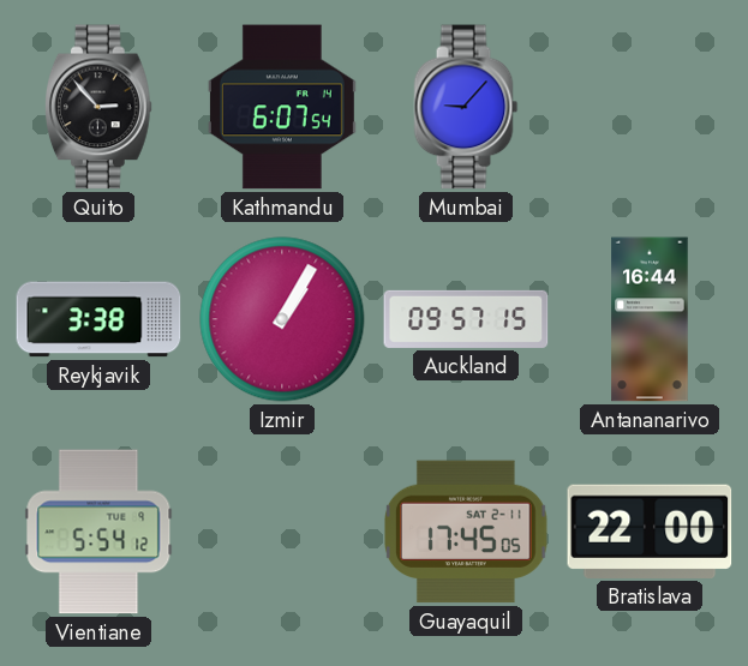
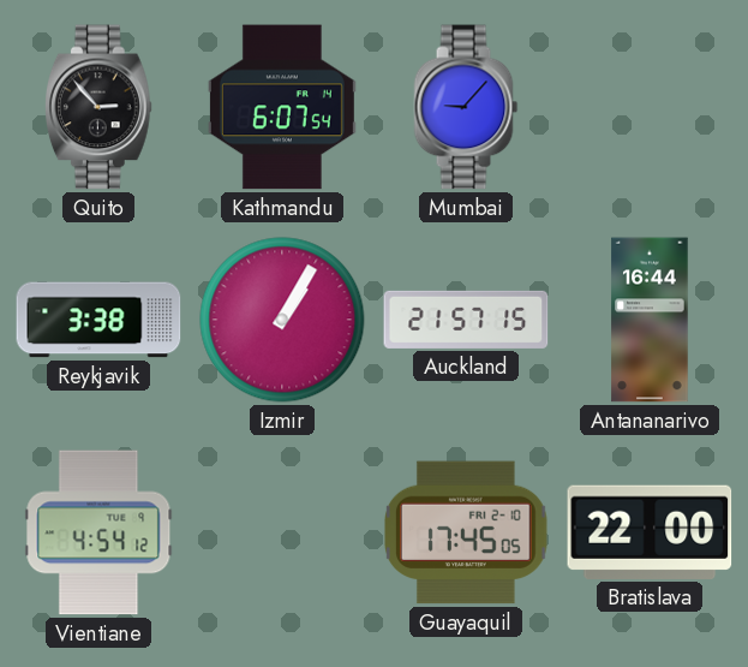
Auckland: 09:57 -> 21:57 (466, 320)
Vientiane: 5:54 -> 4:54 (98, 532)
Guayaquil date: SAT 2-11 -> FRI 2-10 (467, 532)
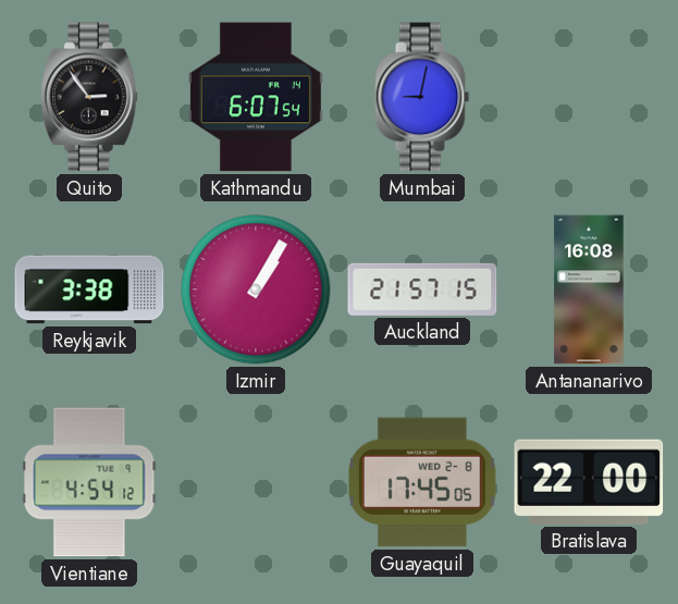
Quito: 2:53 -> 2:54 (89, 97)
Mumbai: 9:07 -> 9:02 (422, 97)
Antananarivo: 16:44 -> 16:08 (589, 289)
Guayaquil date: FRI 2-10 -> WED 2-8 (423, 482)
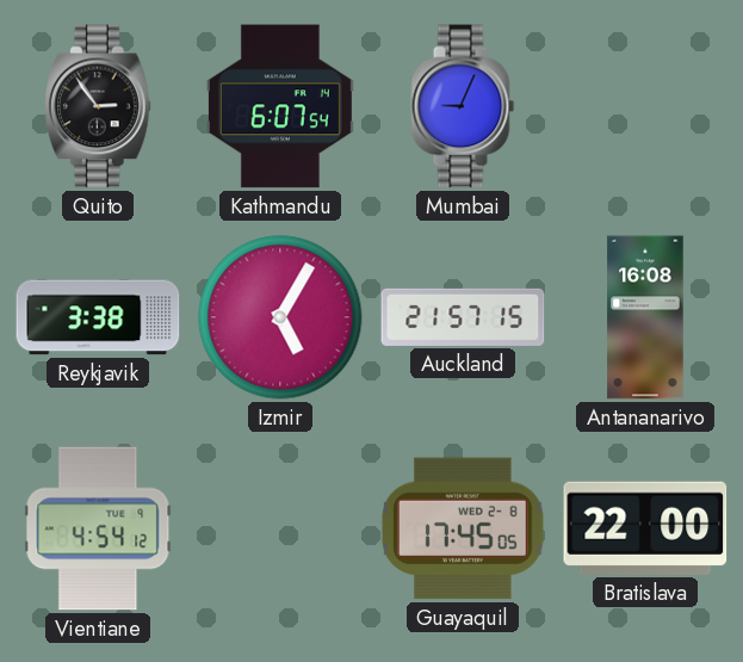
Mumbai: 9:02 -> 9:04 (463, 106)
Izmir: 1:05 -> 5:05 (280, 317)
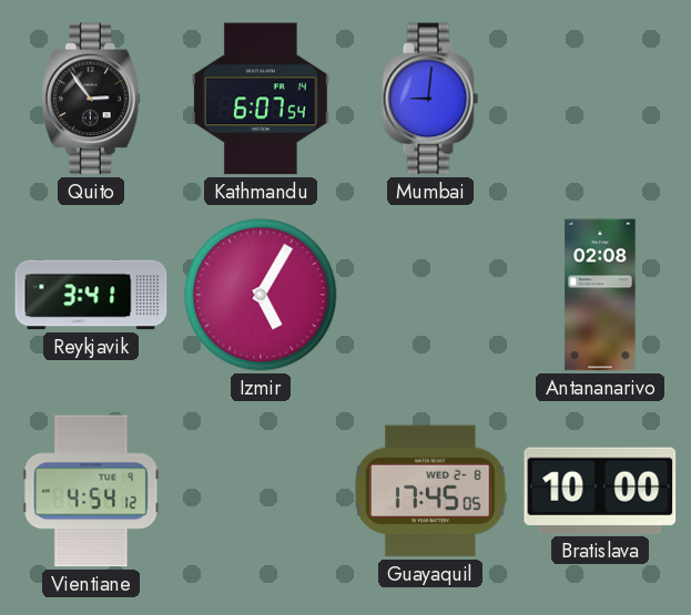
Mumbai: 9:04 -> 9:01 (430, 99)
Reykjavik: 3:38 -> 3:41 (91, 295)
Auckland: 21:57 -> none (463, 317)
Antananarivo: 16:08 -> 02:08 (600, 295)
Bratislava: 22:00 -> 10:00 (600, 491)
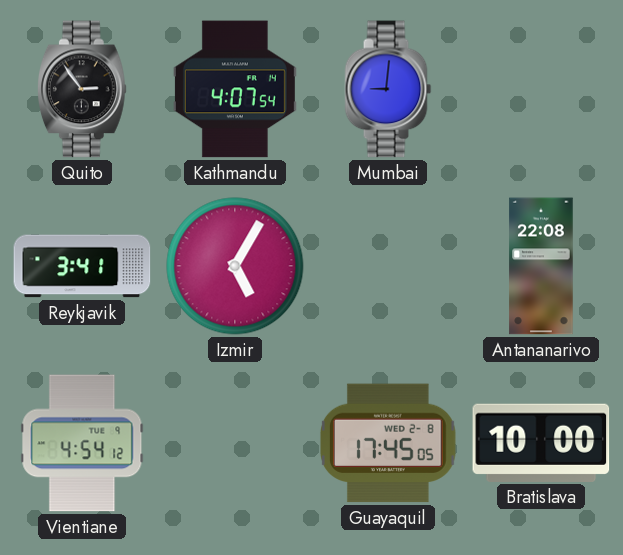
Kathmandu: 6:07 -> 4:07 (235, 89)
Antananarivo: 02:08 -> 22:08 (541, 266)
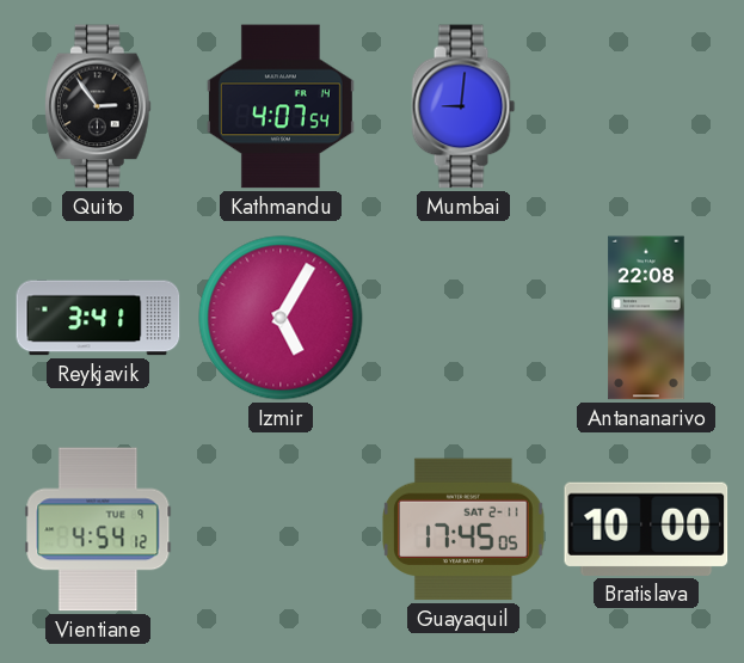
Guayaquil date: WED 2-8 -> SAT 2-11 (465, 529)
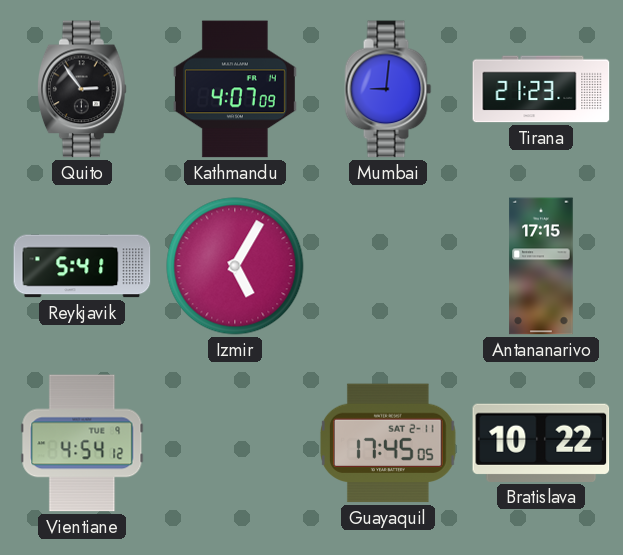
Kathmandu: 4:07:54 -> 4:07:09 (235, 89)
Tirana: none -> 21:23 (541, 89)
Reykjavik: 3:41 -> 5:41 (82, 266)
Antananarivo: 22:08 -> 17:15 (541, 266)
Bratislava: 10:00 -> 10:22 (541, 443)
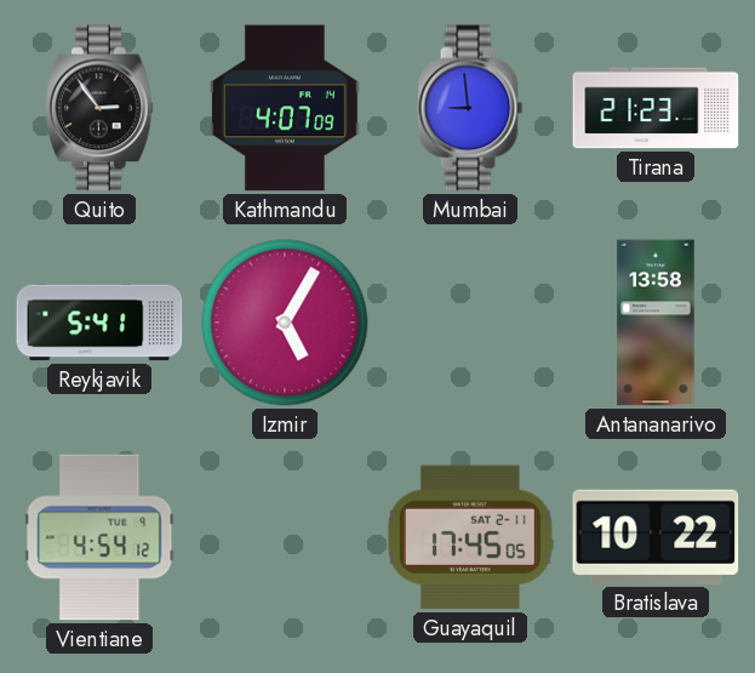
Mumbai: 9:01 -> 8:59 (470, 108)
Antananarivo: 17:15 -> 13:58 (656, 323)
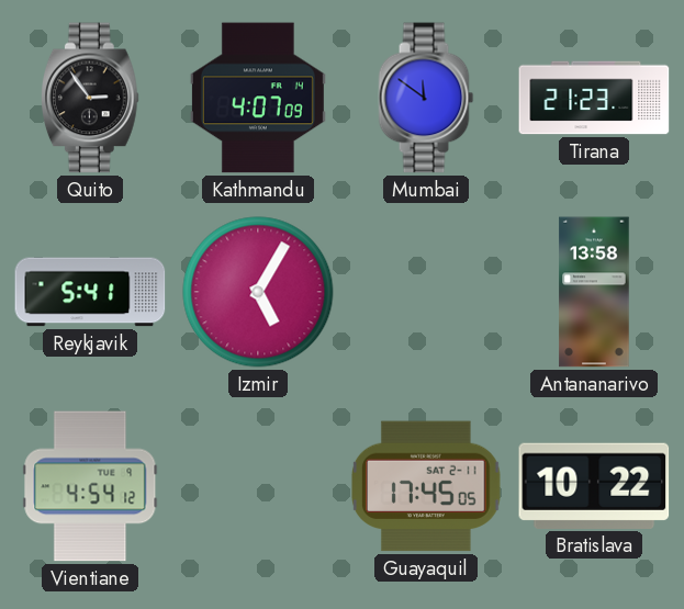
Mumbai: 8:59 -> 11:51 (426, 98)
